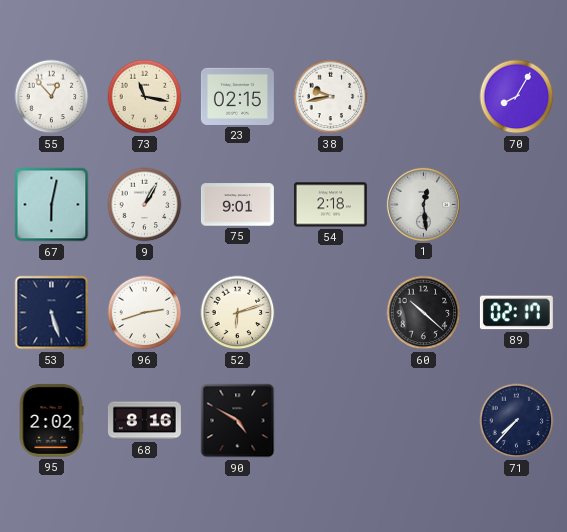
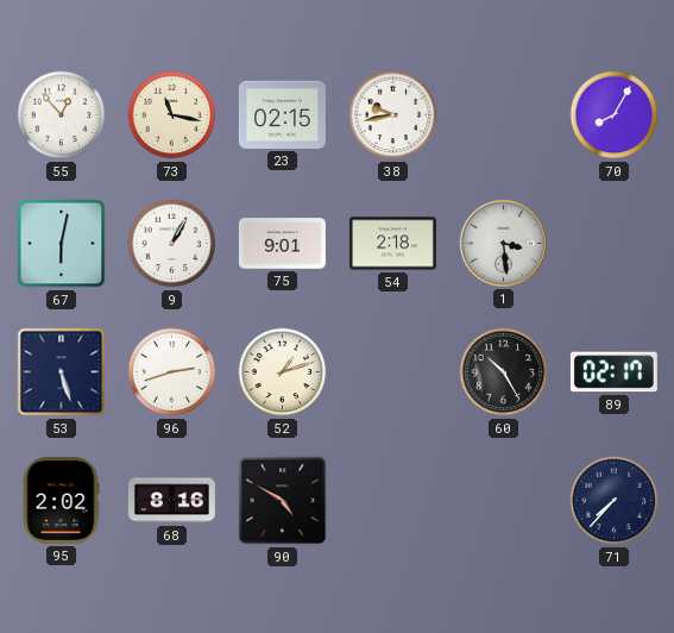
1: 12:29 -> 3:29 (503, 243)
52: 6:12 -> 1:12 (283, 372)
60: 10:22 -> 10:25 (504, 372)
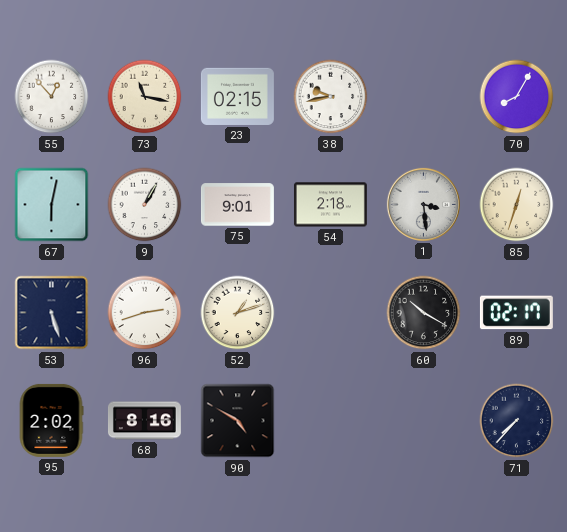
85: none -> 12:33 (517, 205)
60: 10:25 -> 10:20 (424, 313)
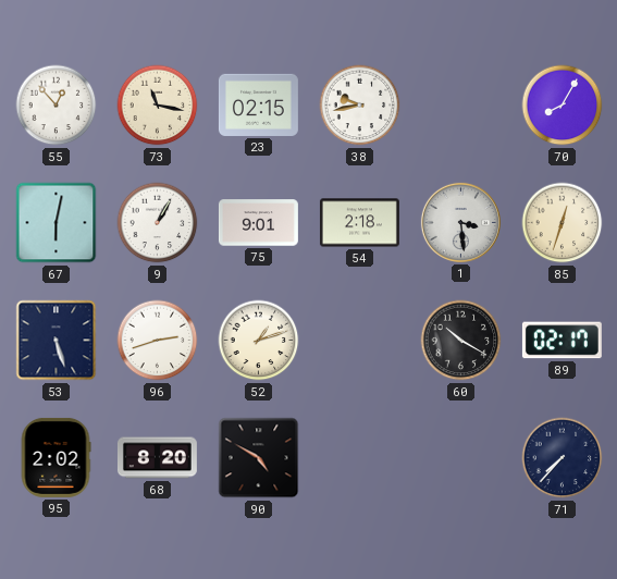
68: 8:16 -> 8:20 (157, 458)
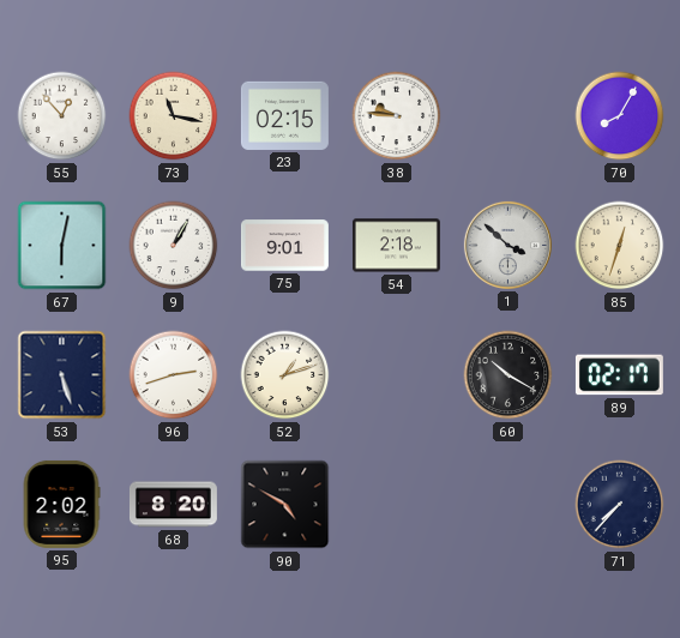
38: 9:43 -> 9:46 (397, 116)
1: 3:29 -> 3:52 (507, 245)
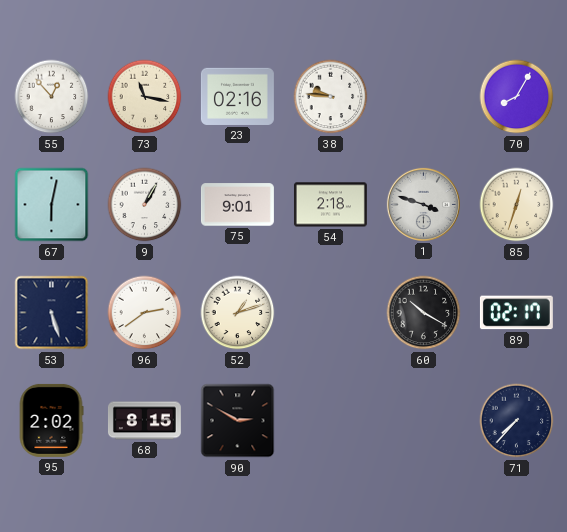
23: 02:15 -> 02:16 (237, 96)
1: 3:52 -> 3:48 (423, 204)
96: 2:42 -> 2:39 (145, 313)
68: 8:20 -> 8:15 (144, 421)
90: 4:50 -> 2:50 (238, 421)
